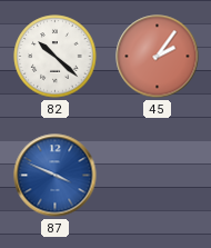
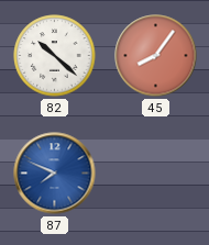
45: 2:06 -> 8:06 (156, 56)
87: 3:49 -> 7:49 (55, 174)
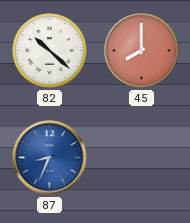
45: 8:06 -> 8:00 (142, 51)
87: 7:49 -> 8:34 (50, 158)
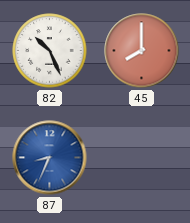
82: 10:22 -> 10:26 (50, 51)
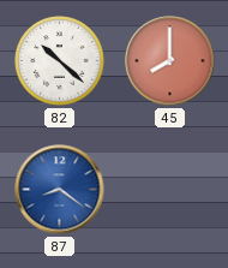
82: 10:26 -> 10:22 (60, 61)
87: 8:34 -> 8:21 (60, 190)
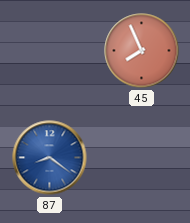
82: 10:22 -> none (60, 61)
45: 8:00 -> 7:56 (142, 51)
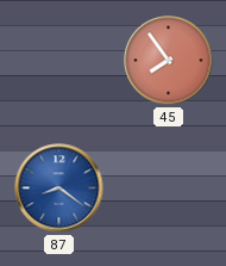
45: 7:56 -> 7:54 (169, 61)
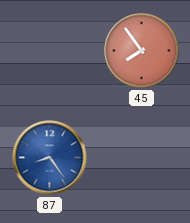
87: 8:21 -> 8:24 (50, 158)
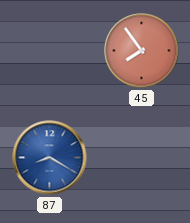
87: 8:24 -> 8:20 (50, 158)
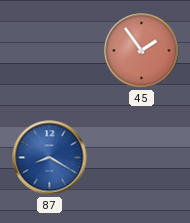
45: 7:54 -> 1:54 (142, 51)
